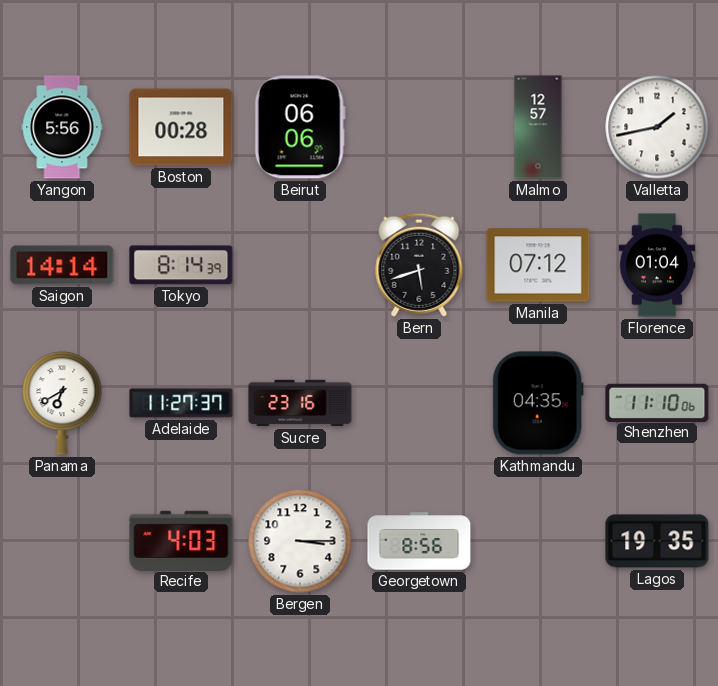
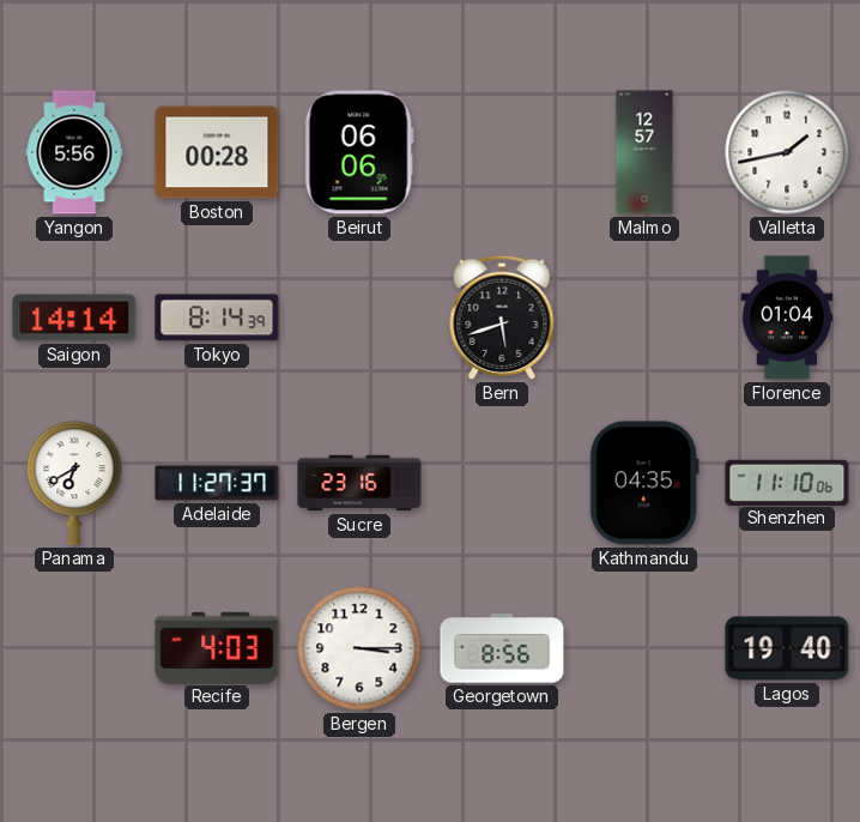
Manila: 07:12 -> none (538, 265)
Lagos: 19:35 -> 19:40 (787, 648)
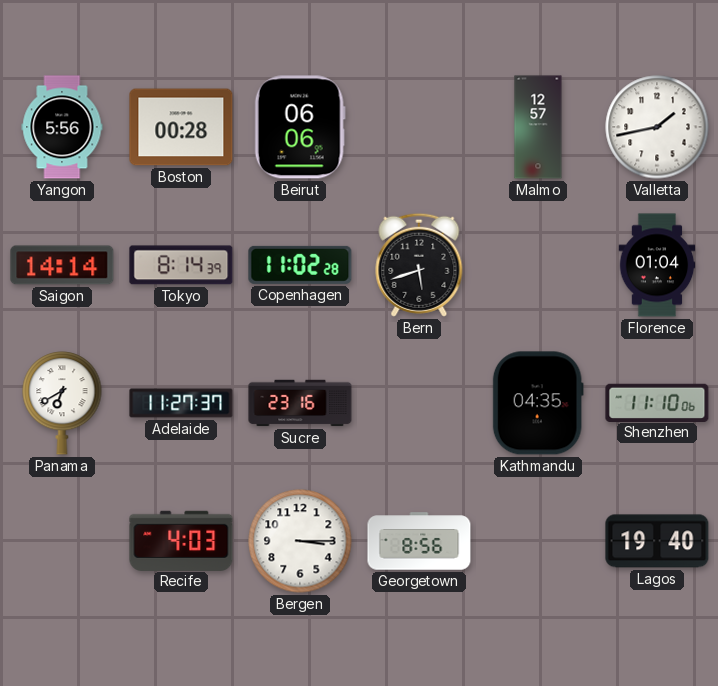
Copenhagen: none -> 11:02 (300, 265)
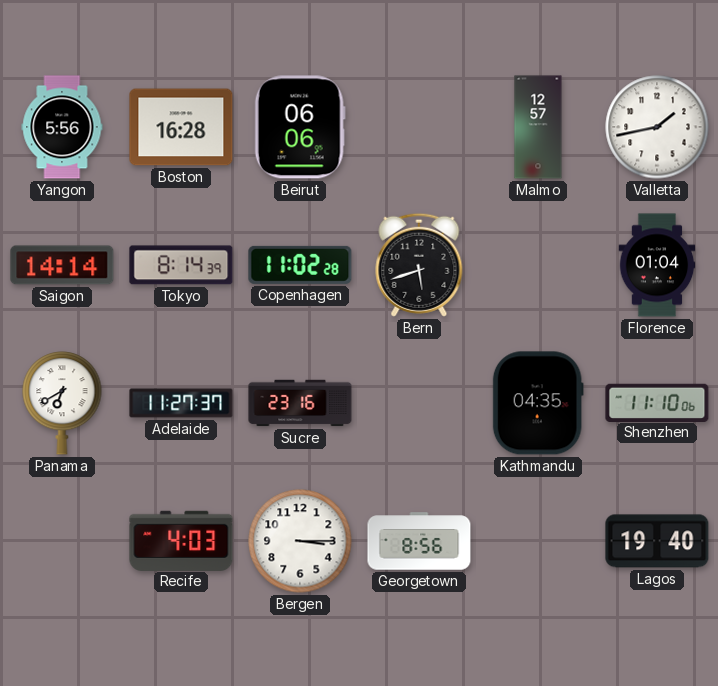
Boston: 00:28 -> 16:28 (181, 127)
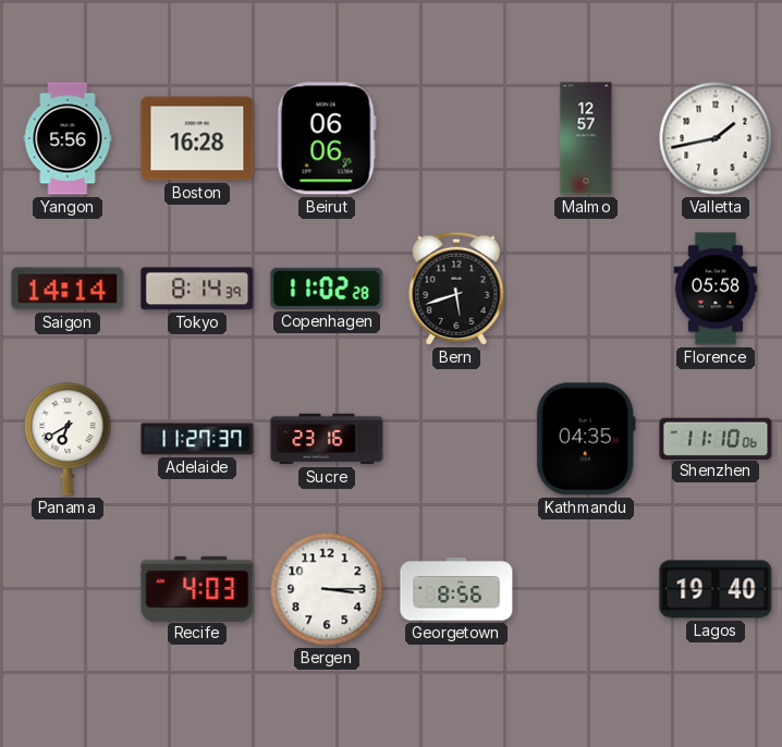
Florence: 01:04 -> 05:58 (716, 289)
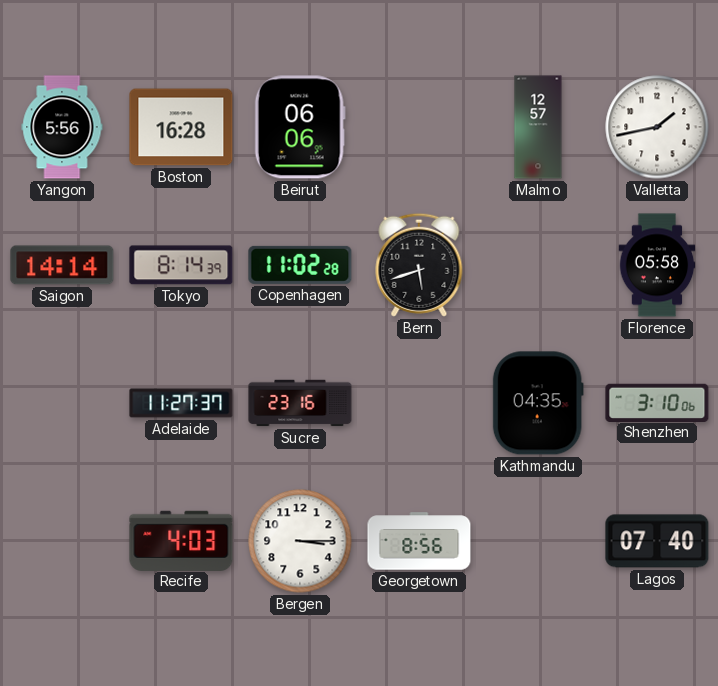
Panama: 6:40 -> none (68, 439)
Shenzhen: 11:10 -> 3:10 (657, 402)
Lagos: 19:40 -> 07:40 (657, 541)
